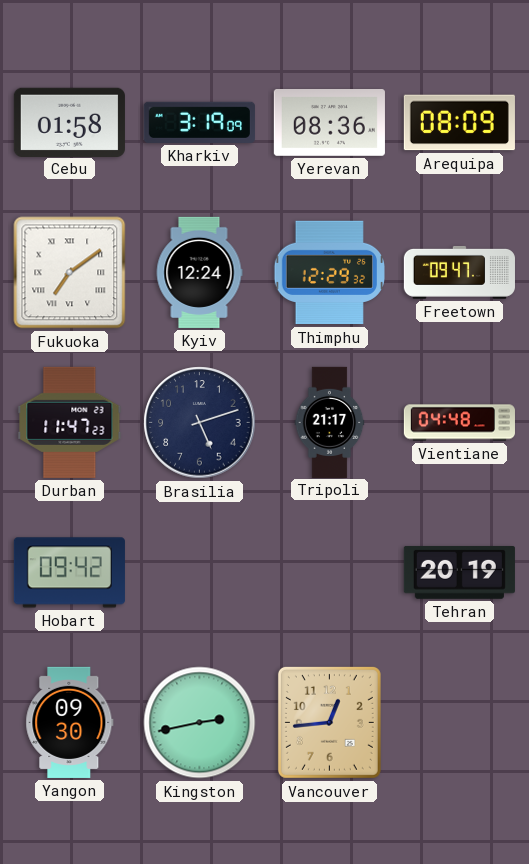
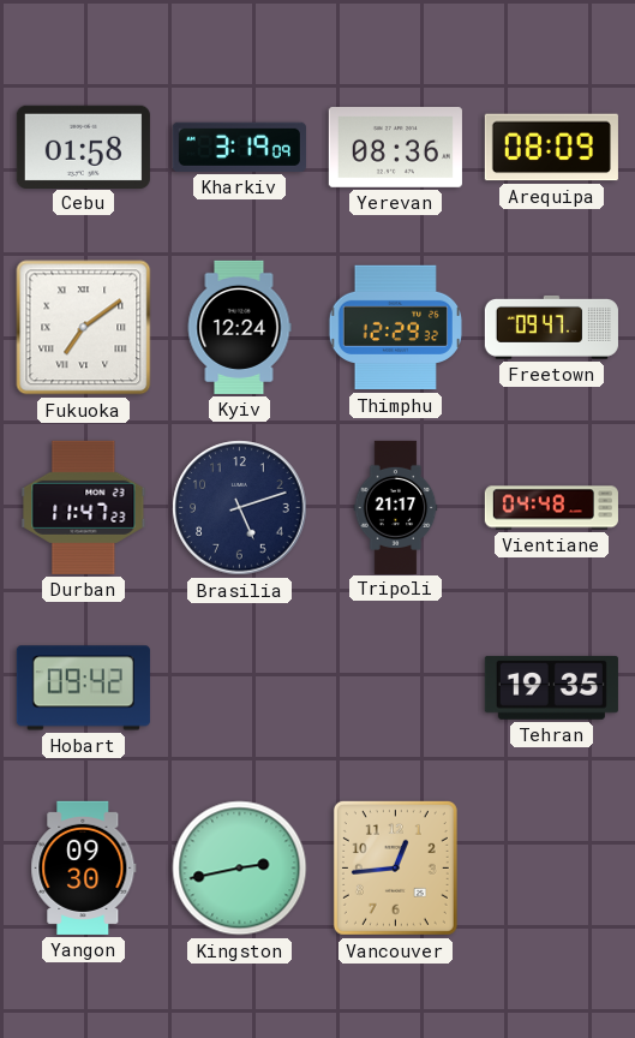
Tehran: 20:19 -> 19:35 (551, 687)
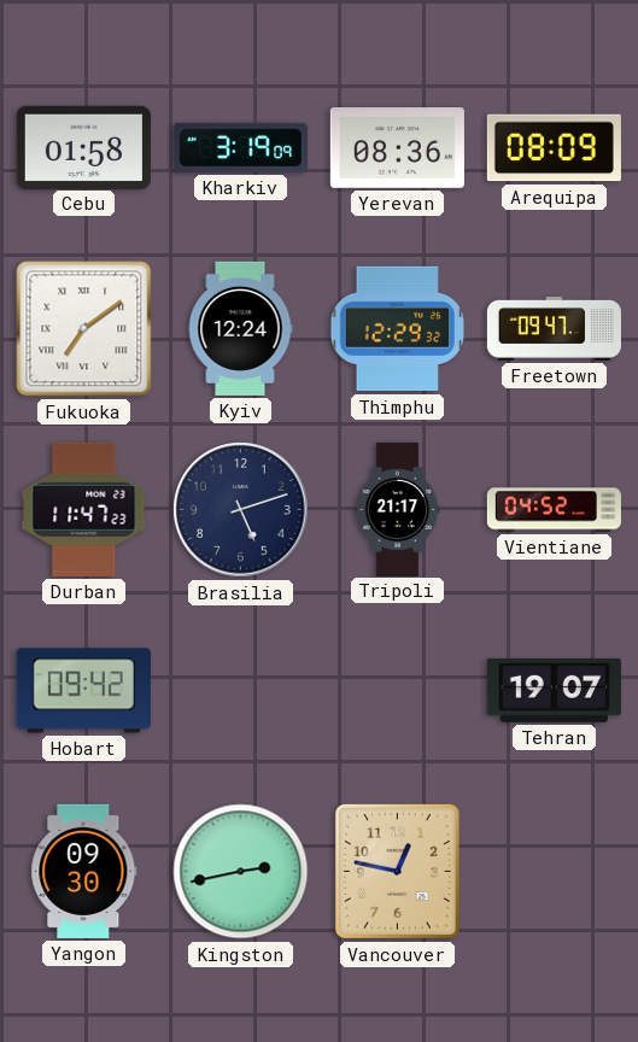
Vientiane: 04:48 -> 04:52 (554, 510)
Tehran: 19:35 -> 19:07 (554, 690)
Vancouver: 12:44 -> 12:47 (397, 871)
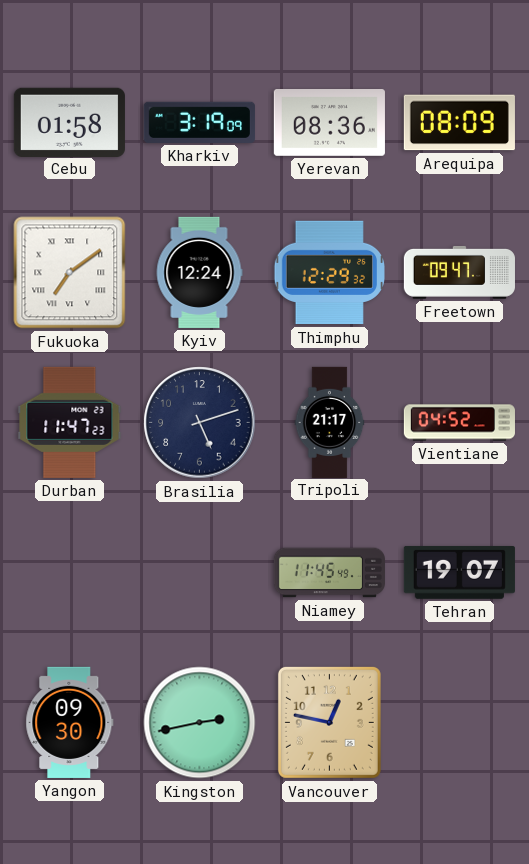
Hobart: 09:42 -> none (83, 691)
Niamey: none -> 11:45 (329, 573)
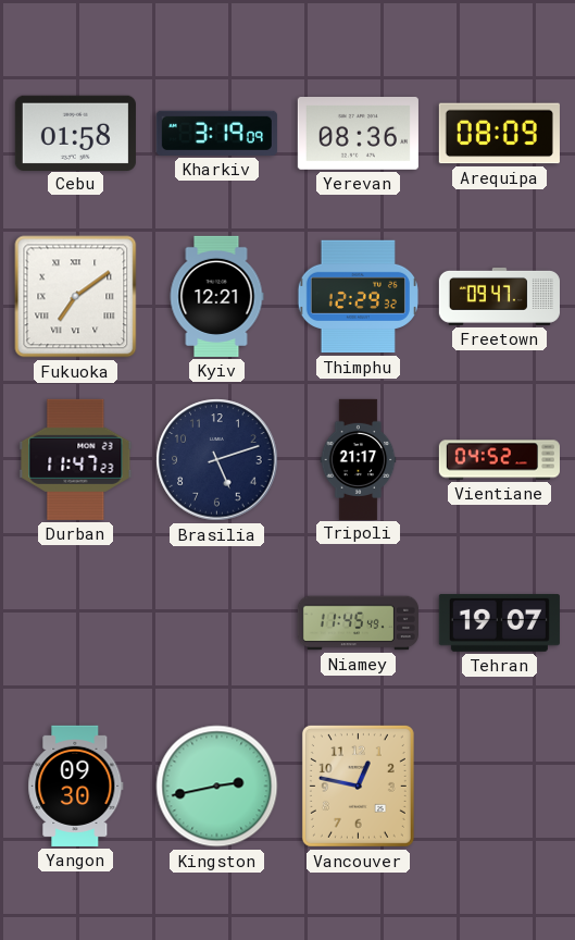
Kyiv: 12:24 -> 12:21 (216, 296)
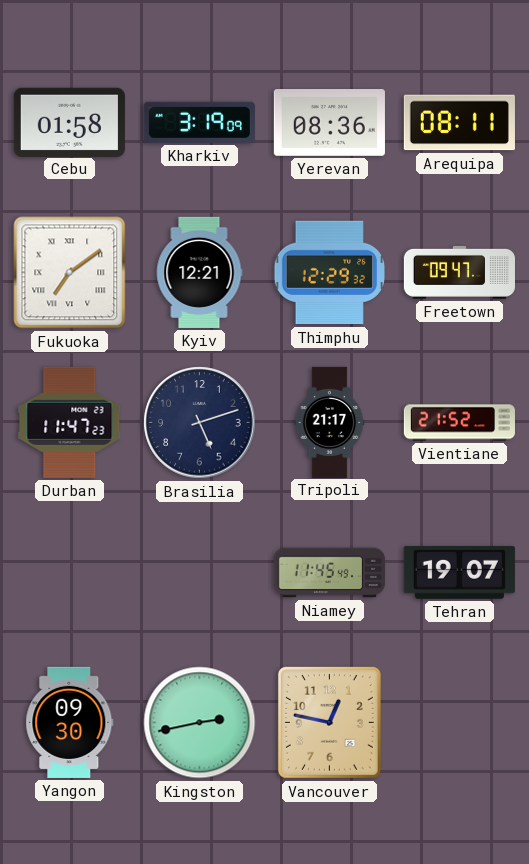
Arequipa: 08:09 -> 08:11 (459, 123)
Vientiane: 04:52 -> 21:52 (459, 423)
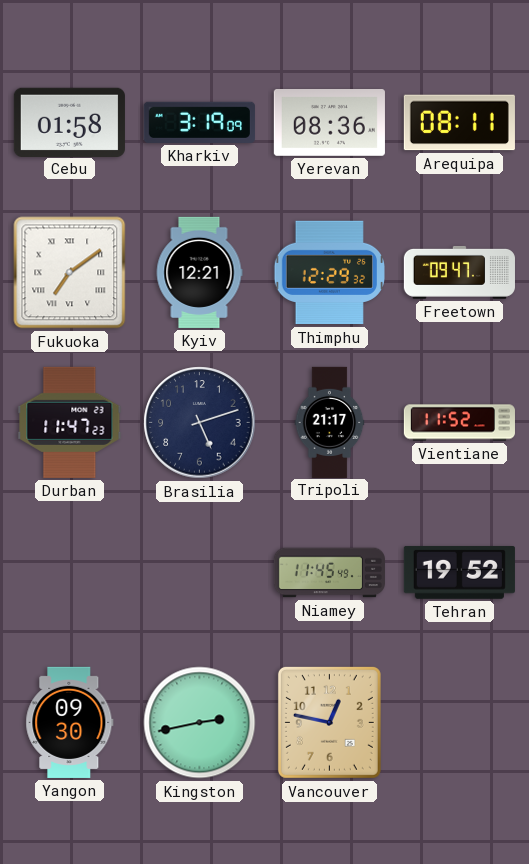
Vientiane: 21:52 -> 11:52 (459, 423)
Tehran: 19:07 -> 19:52 (459, 572)
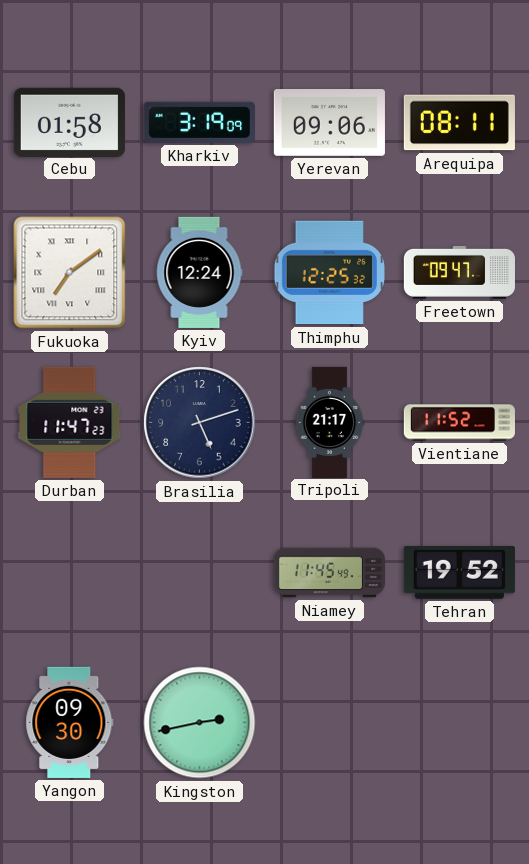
Yerevan: 08:36 -> 09:06 (329, 123)
Kyiv: 12:21 -> 12:24 (199, 272)
Thimphu: 12:29 -> 12:25 (329, 273)
Vancouver: 12:47 -> none (329, 722)
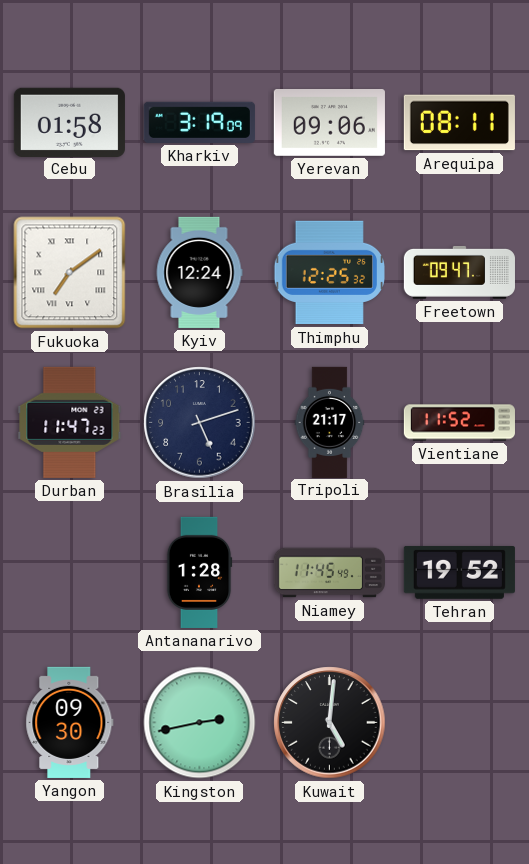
Antananarivo: none -> 1:28 (199, 572)
Kuwait: none -> 5:01 (330, 723)
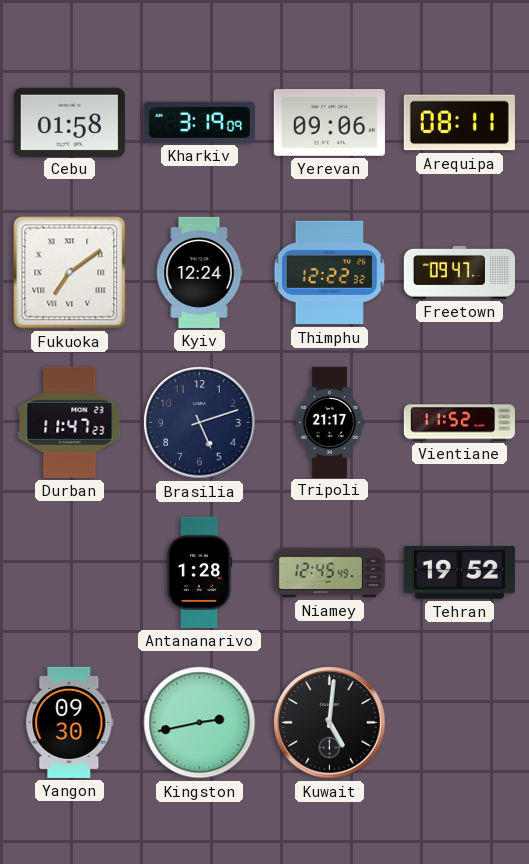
Thimphu: 12:25 -> 12:22 (329, 273)
Niamey: 11:45 -> 12:45 (329, 573)
